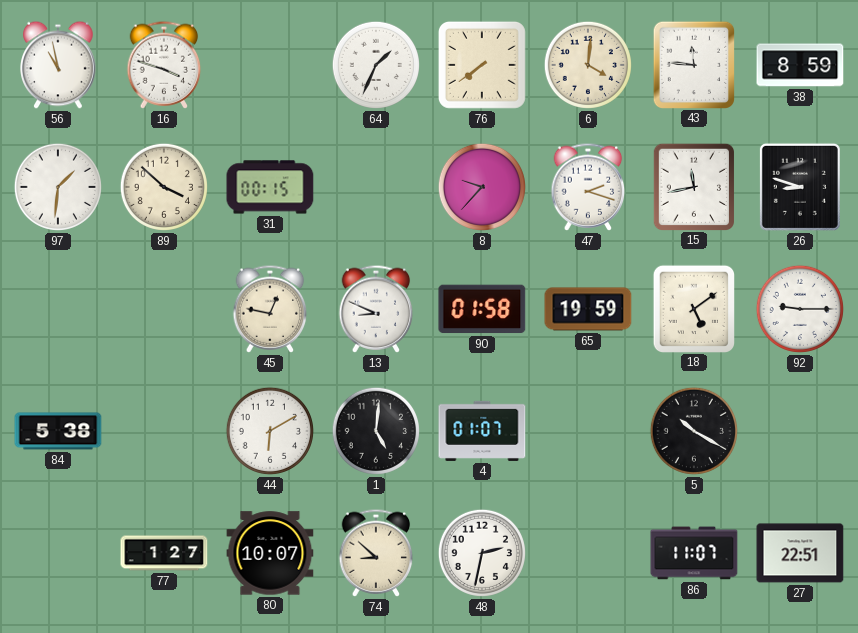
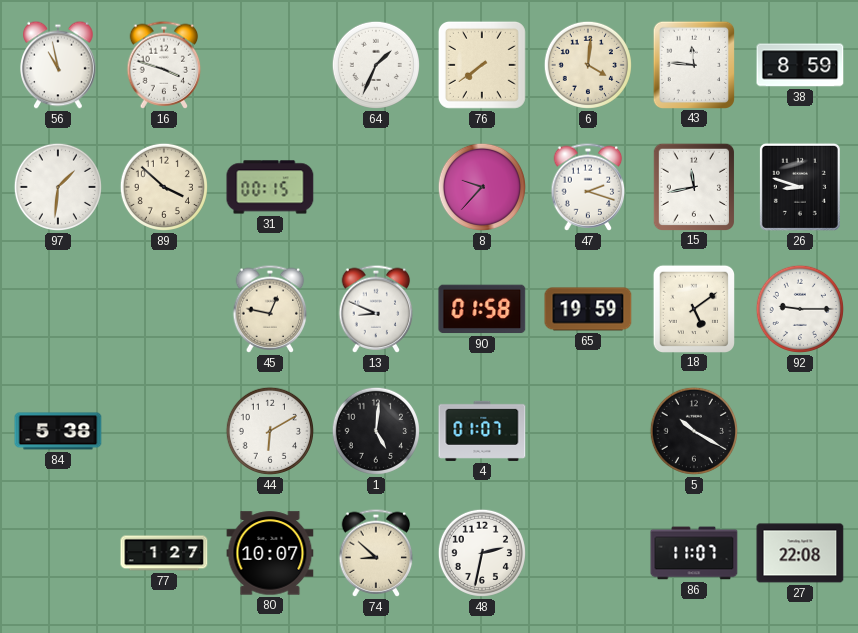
27: 22:51 -> 22:08 (800, 553)
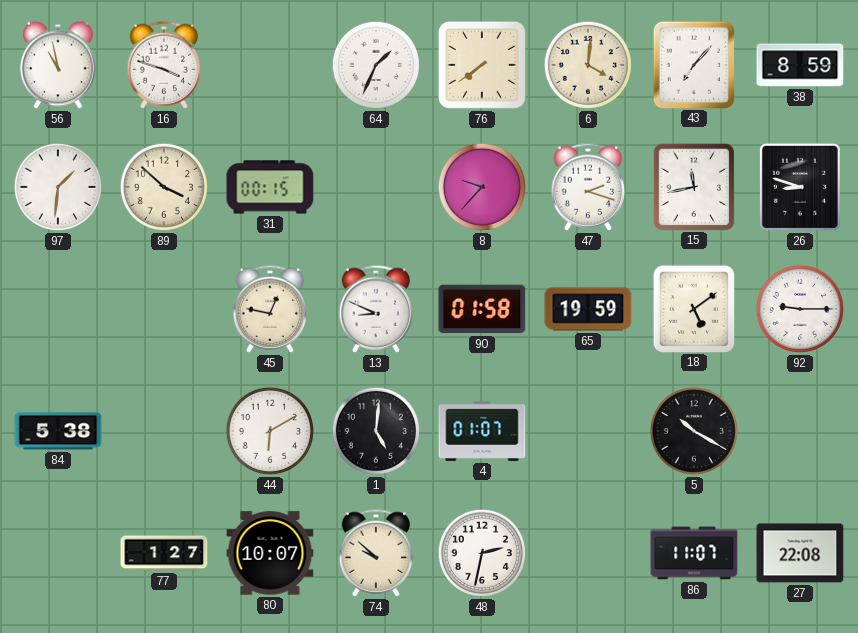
43: 11:46 -> 7:07 (693, 64)
74: 8:52 -> 9:52 (376, 553)
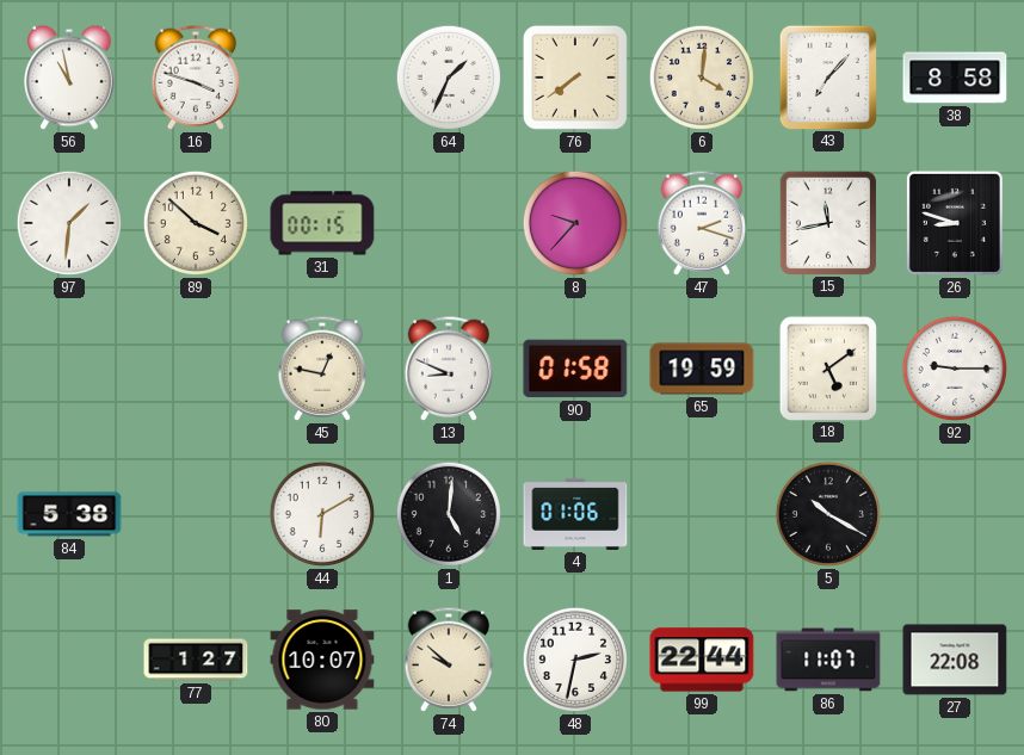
38: 8:59 -> 8:58 (955, 78)
4: 01:07 -> 01:06 (575, 514)
99: none -> 22:44 (702, 660)
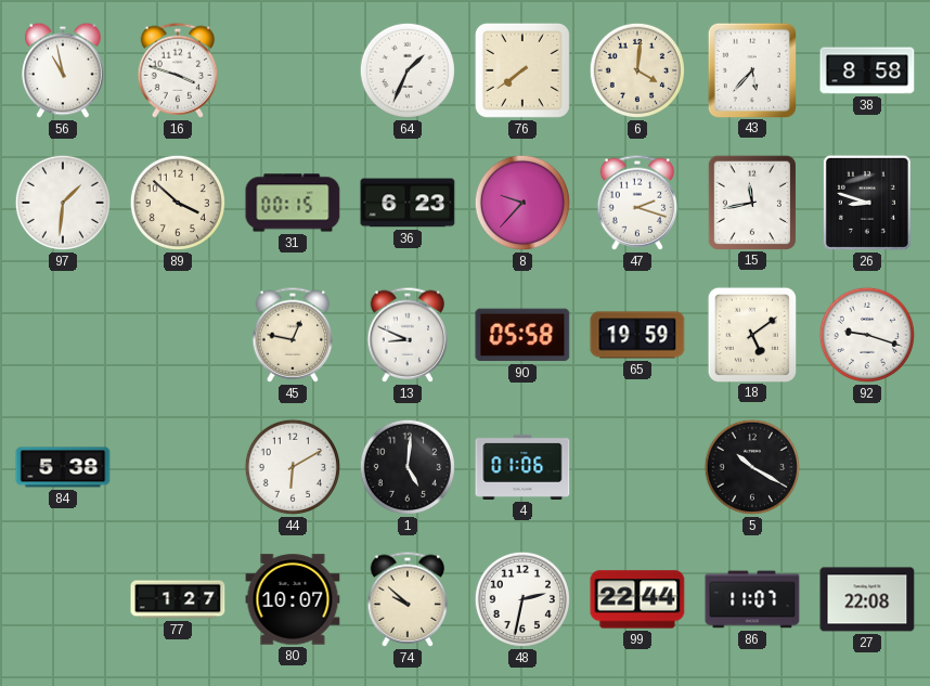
43: 7:07 -> 5:37 (751, 69)
36: none -> 6:23 (408, 203)
90: 01:58 -> 05:58 (522, 335)
92: 9:15 -> 9:18 (867, 335)
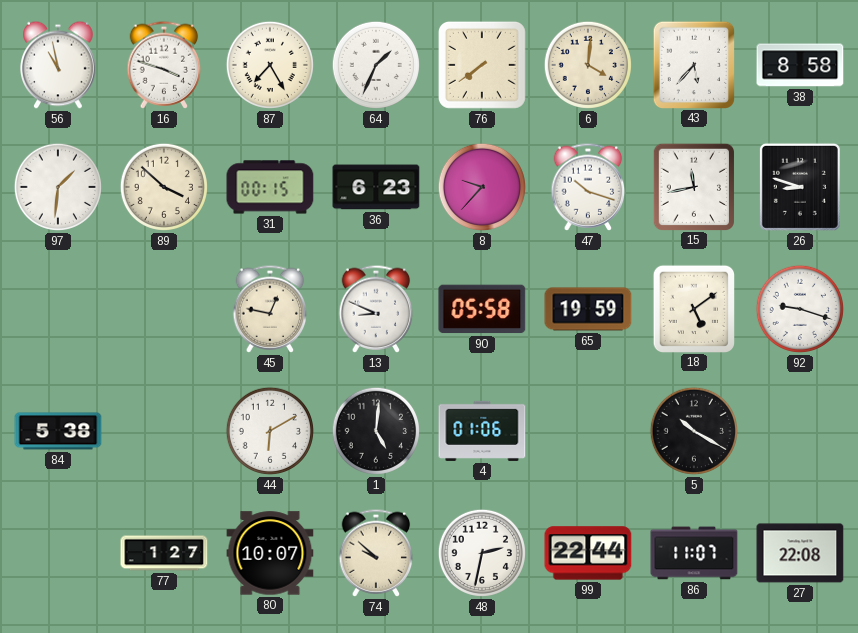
87: none -> 7:25 (270, 65)
47: 2:18 -> 10:18 (588, 187)
